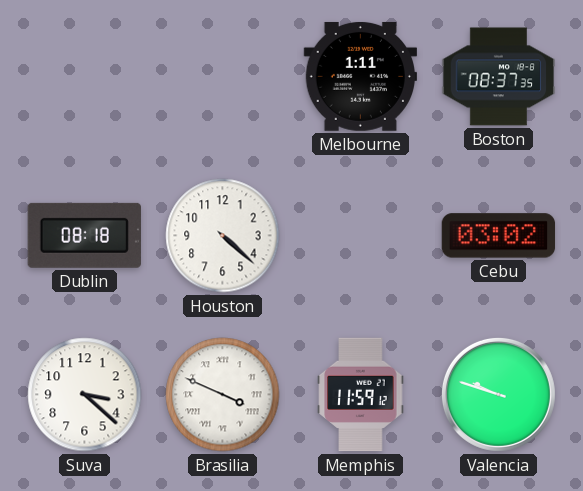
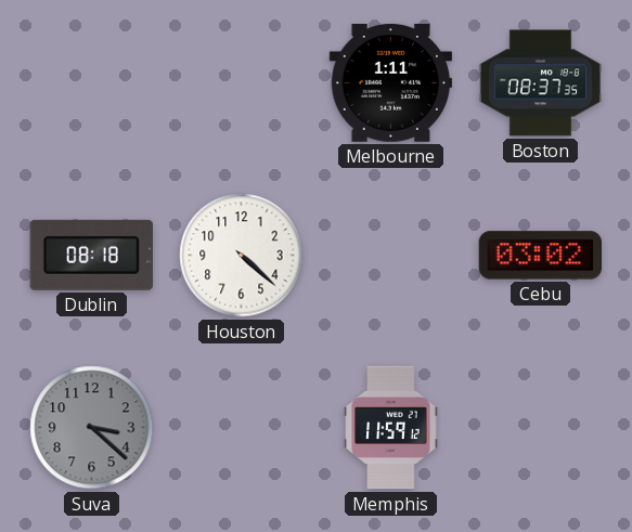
Suva dial: white -> grey (92, 428)
Brasilia: 3:49 -> none (223, 395)
Valencia: 9:48 -> none (498, 394)
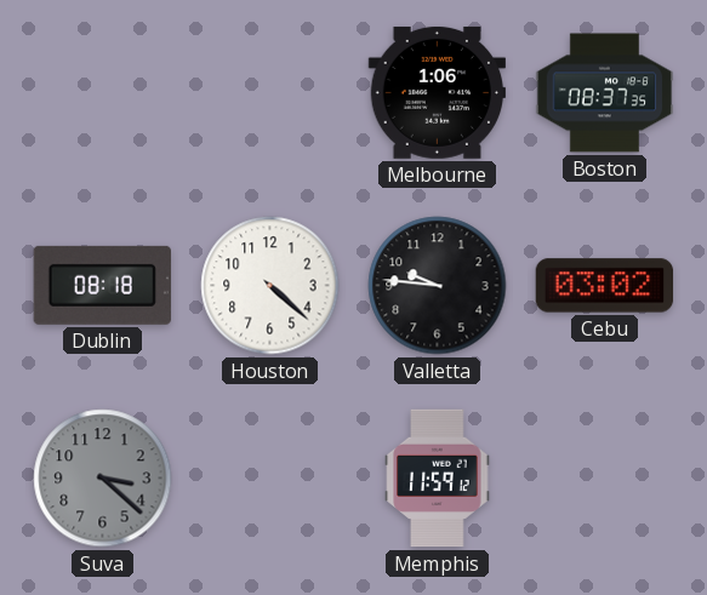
Melbourne: 1:11 -> 1:06 (437, 92)
Valletta: none -> 9:46 (438, 286)
